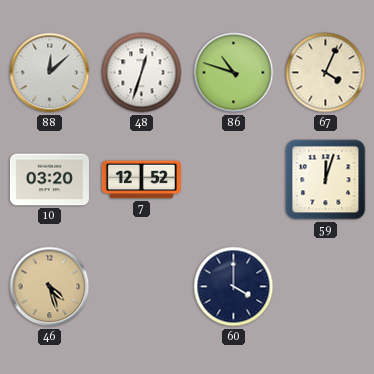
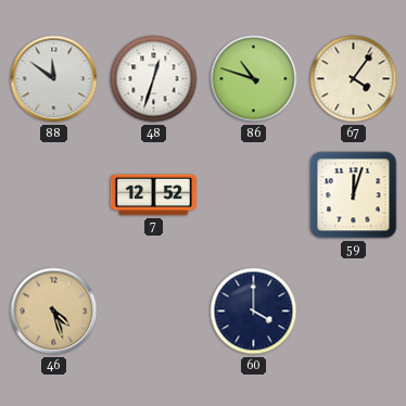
88: 12:08 -> 11:51 (54, 79)
67: 4:04 -> 4:06 (354, 79)
10: 03:20 -> none (49, 180)
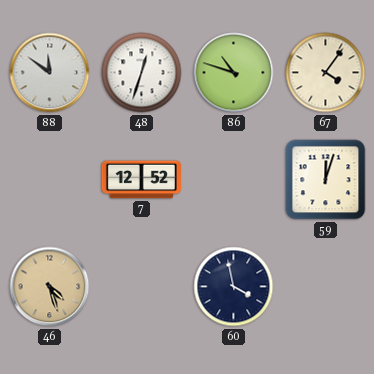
60: 4:00 -> 3:58 (234, 287)
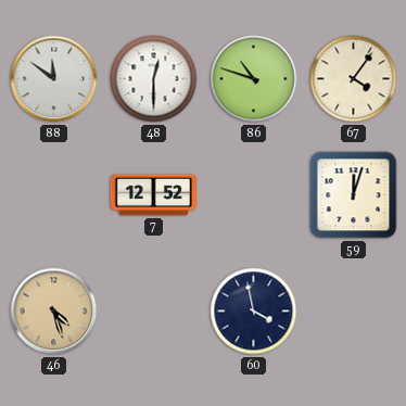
48: 12:33 -> 12:30 (154, 79)
